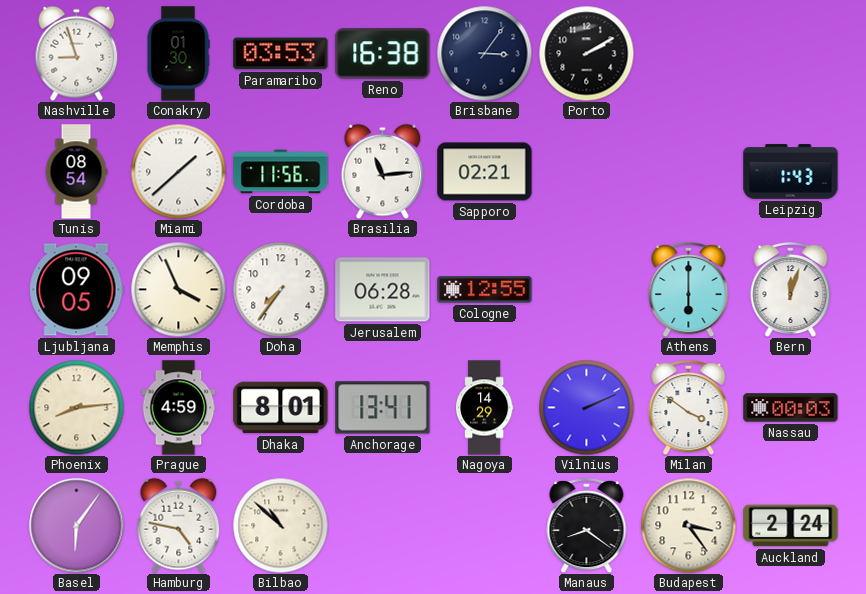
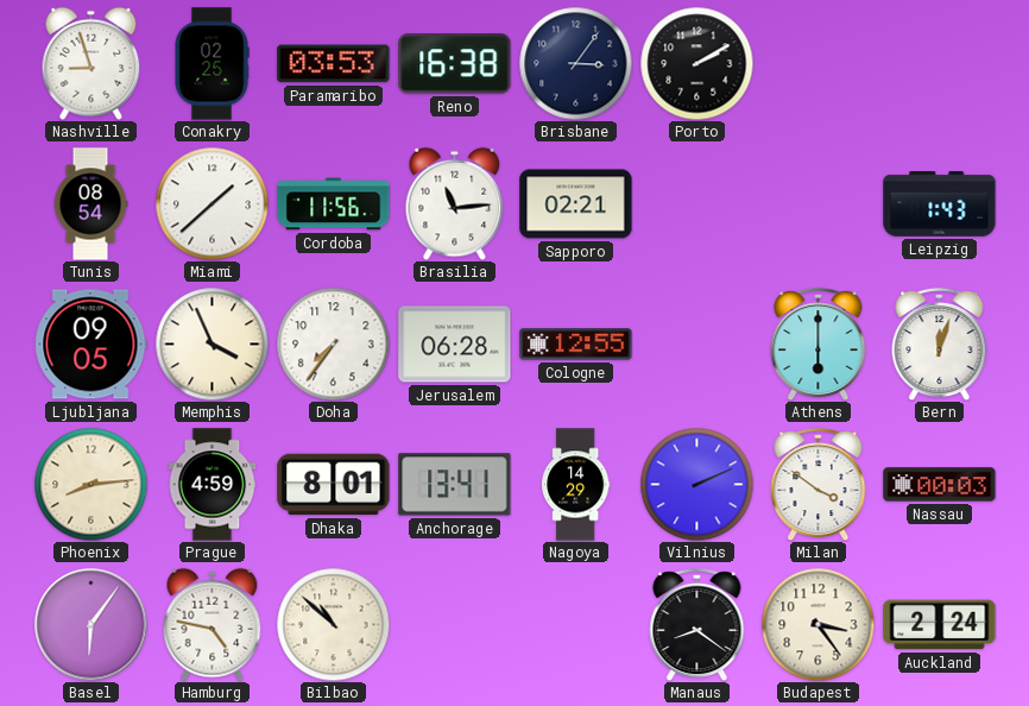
Conakry: 01:30 -> 02:25 (212, 64)
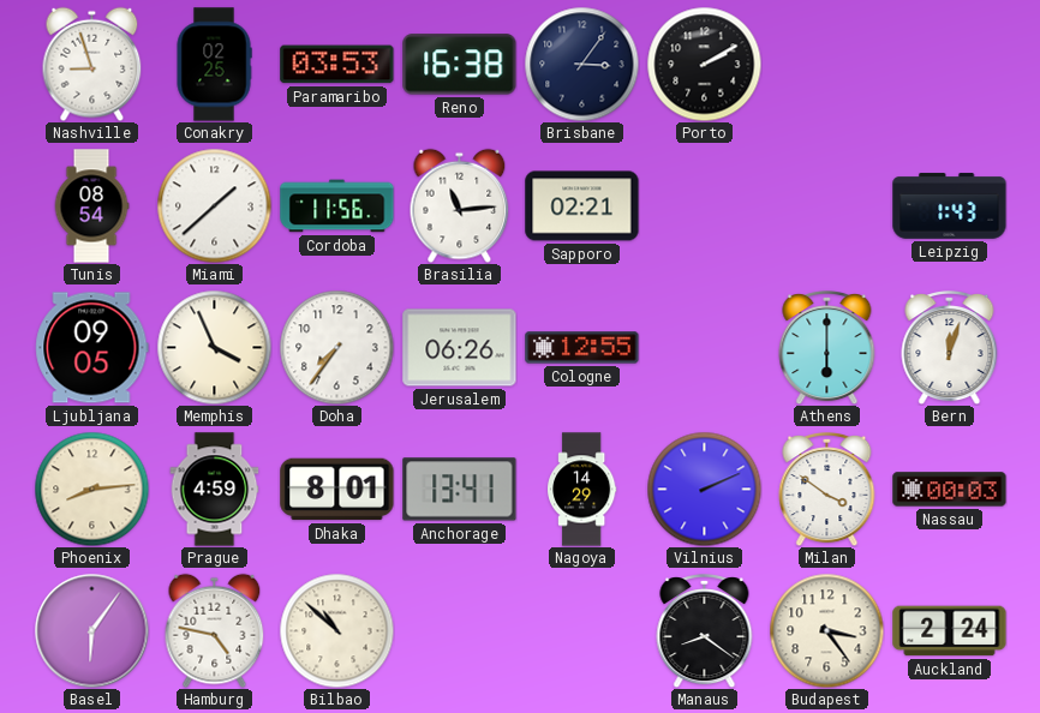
Jerusalem: 06:28 -> 06:26 (460, 348)
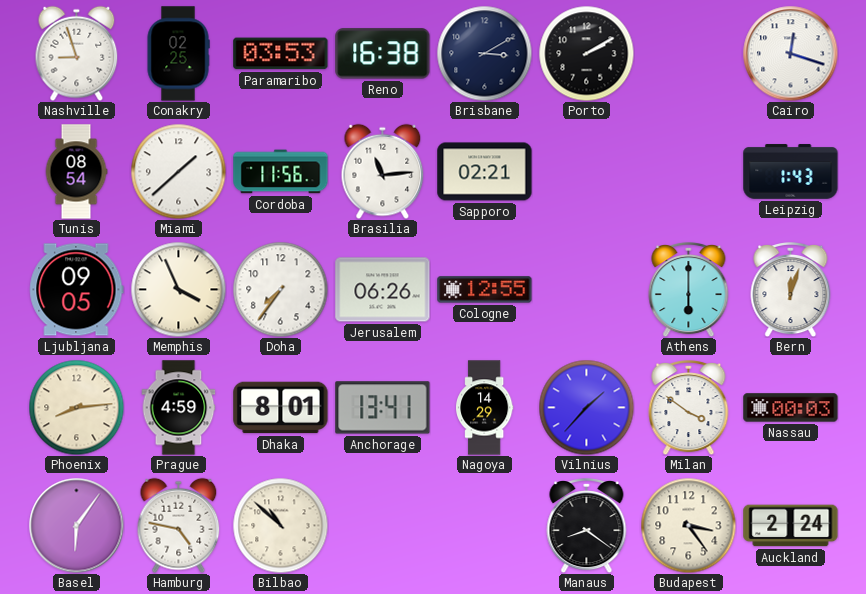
Brisbane: 3:06 -> 3:10 (484, 53)
Cairo: none -> 12:18 (790, 53)
Vilnius: 2:11 -> 1:37 (586, 407)
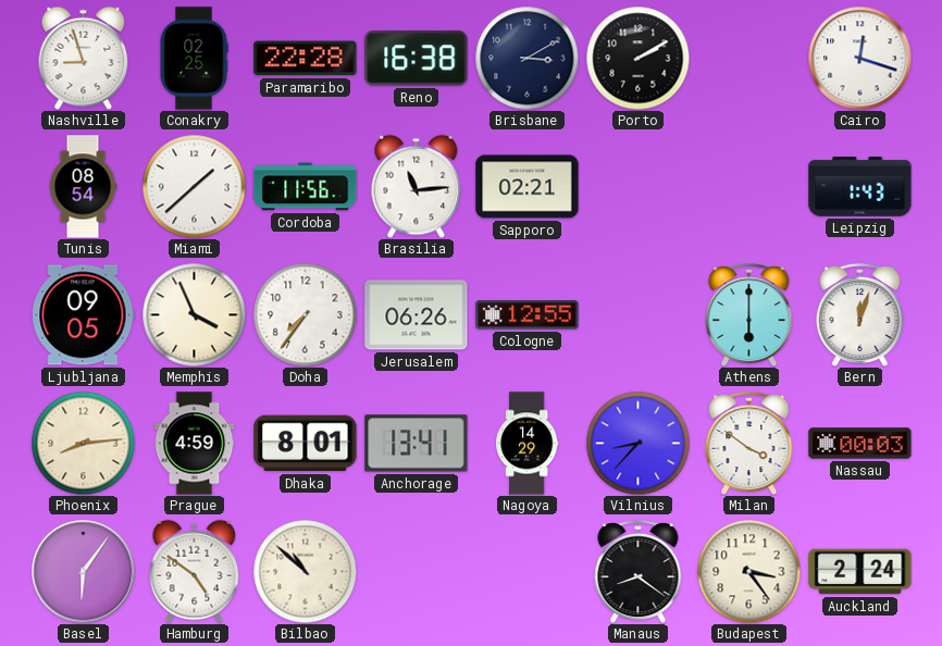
Paramaribo: 03:53 -> 22:28 (306, 59)
Vilnius: 1:37 -> 8:37 (637, 443)
Hamburg: 4:47 -> 4:51 (195, 571)
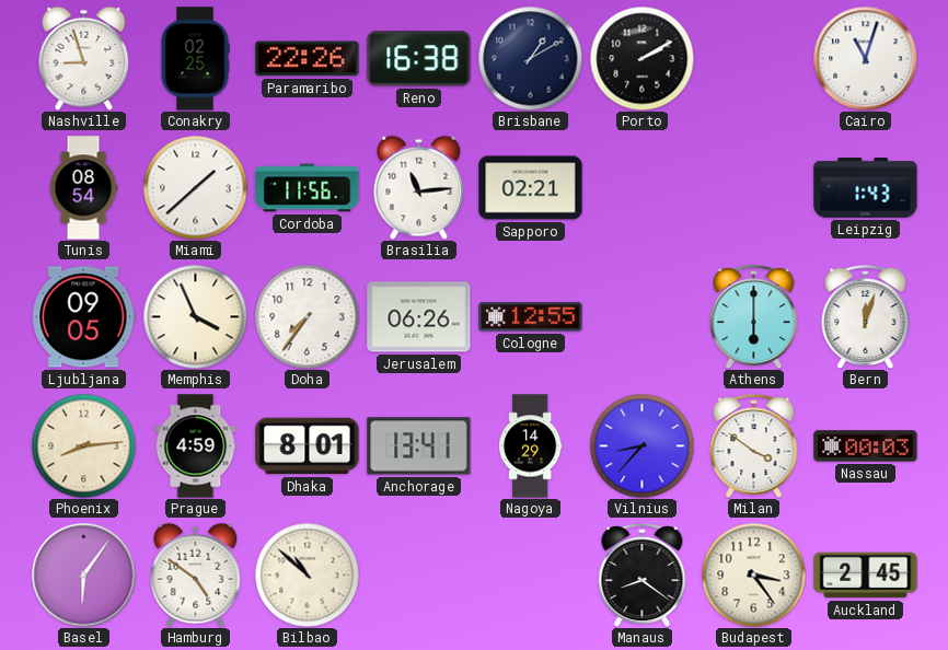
Paramaribo: 22:28 -> 22:26 (308, 59)
Brisbane: 3:10 -> 1:10 (530, 58)
Cairo: 12:18 -> 11:03 (865, 58)
Auckland: 2:24 -> 2:45 (866, 576)
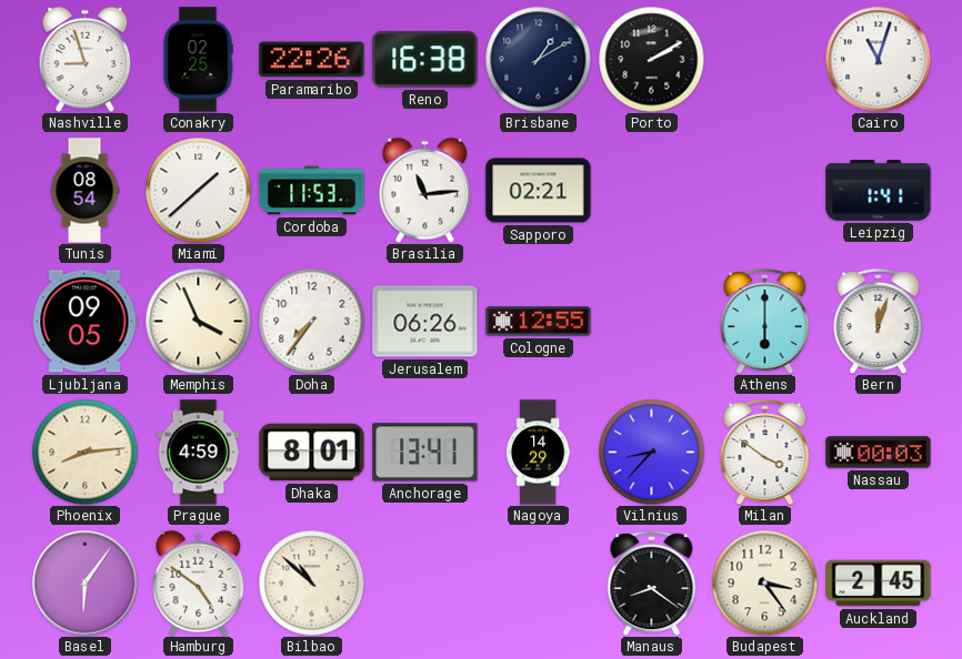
Cordoba: 11:56 -> 11:53 (312, 191)
Leipzig: 1:43 -> 1:41 (879, 191)
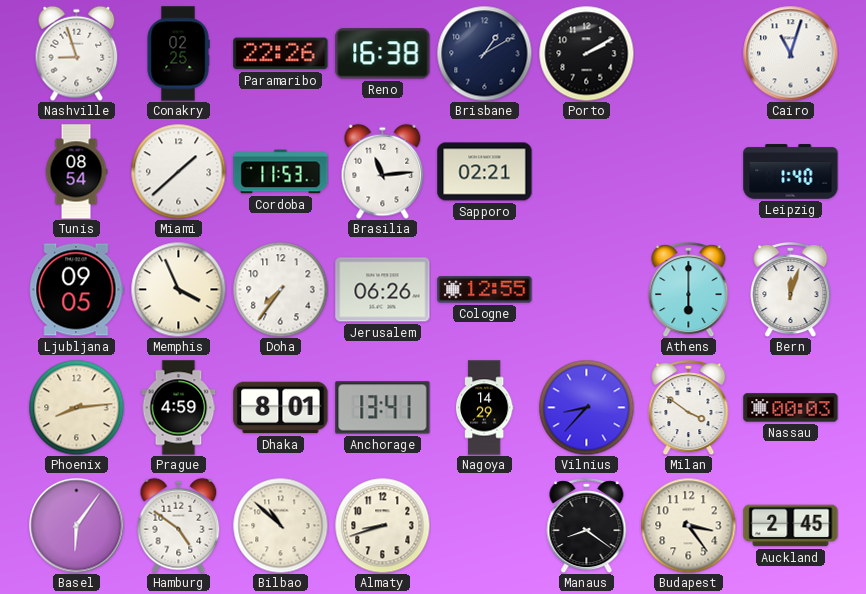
Leipzig: 1:41 -> 1:40 (791, 172)
Almaty: none -> 8:42 (382, 525)
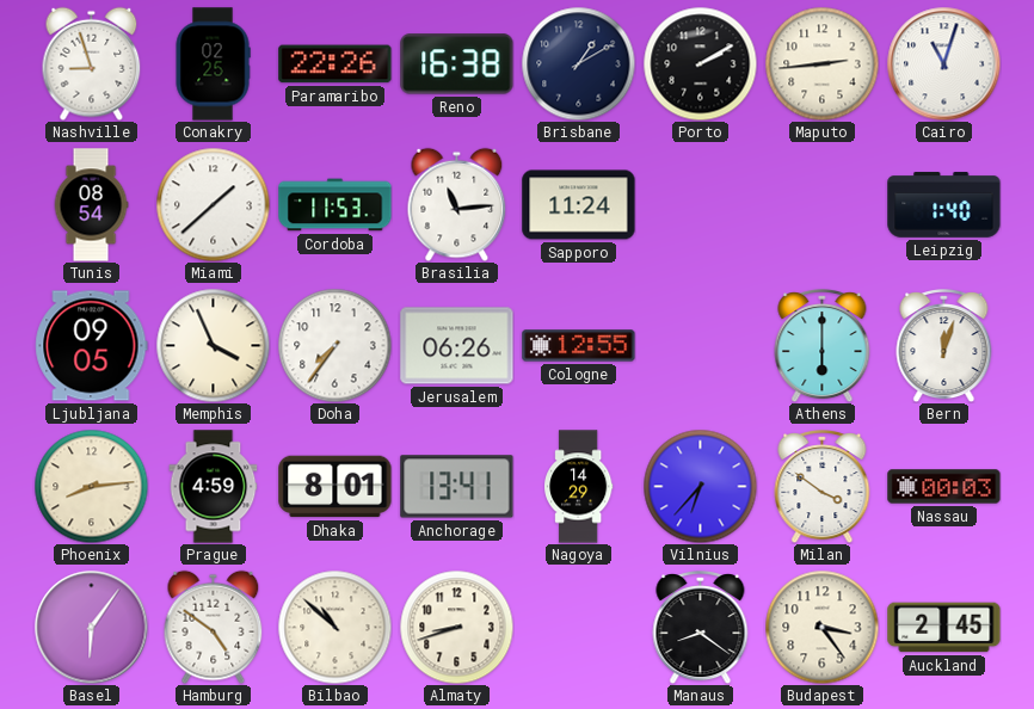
Maputo: none -> 2:44 (821, 63)
Sapporo: 02:21 -> 11:24 (579, 205)
Vilnius: 8:37 -> 6:37 (700, 486)
